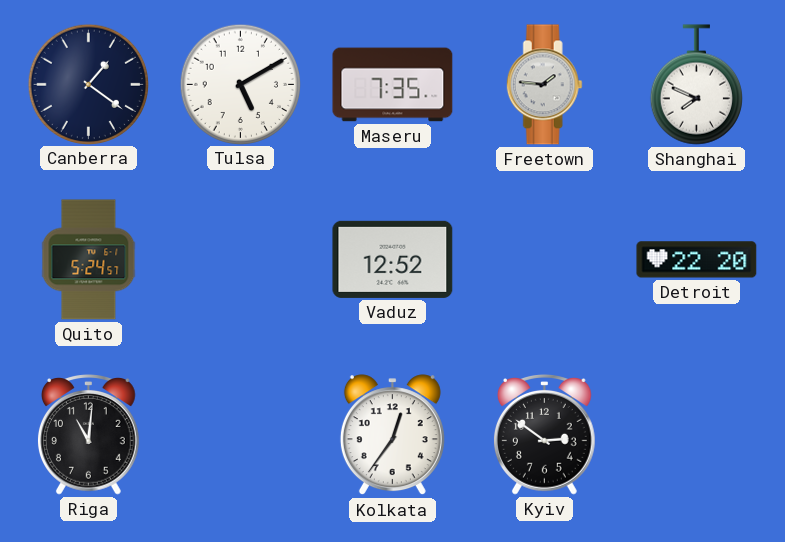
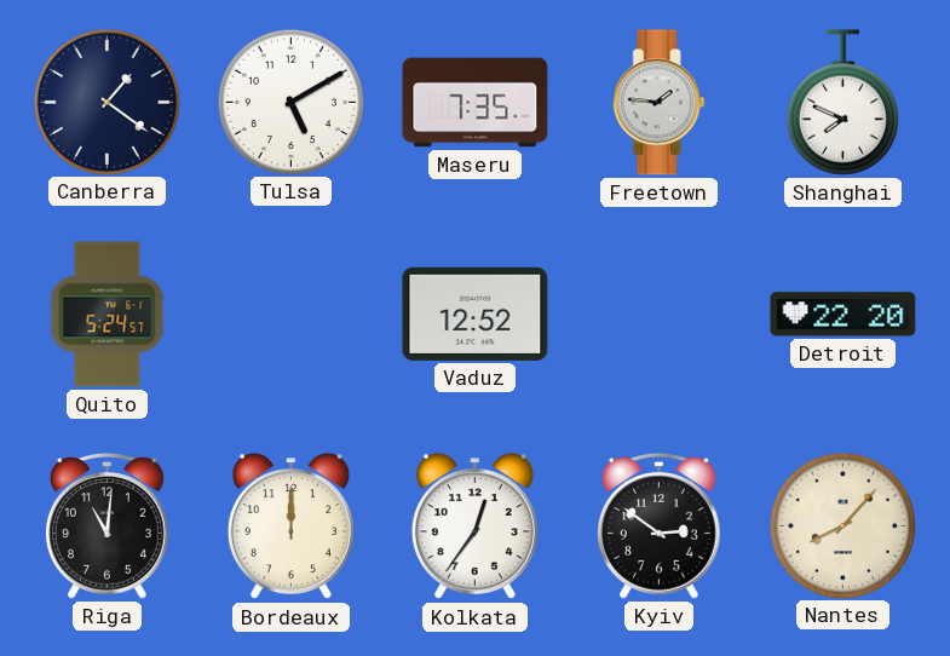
Bordeaux: none -> 12:00 (290, 526)
Nantes: none -> 8:07 (842, 525)
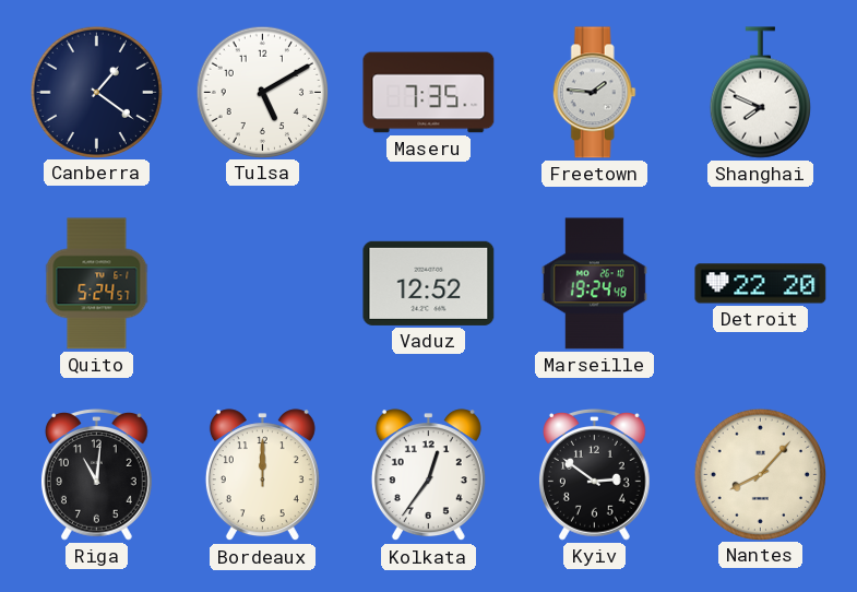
Marseille: none -> 19:24 (594, 284)
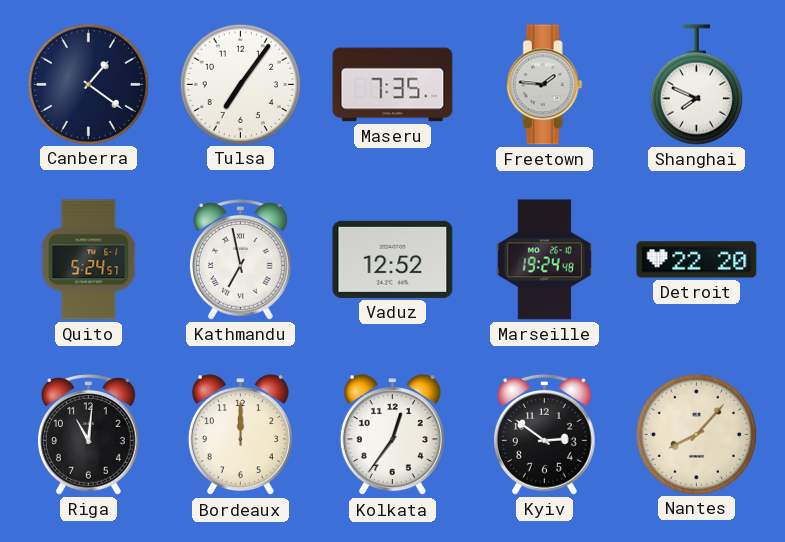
Tulsa: 5:10 -> 7:06 (240, 84)
Kathmandu: none -> 6:58 (241, 260)
